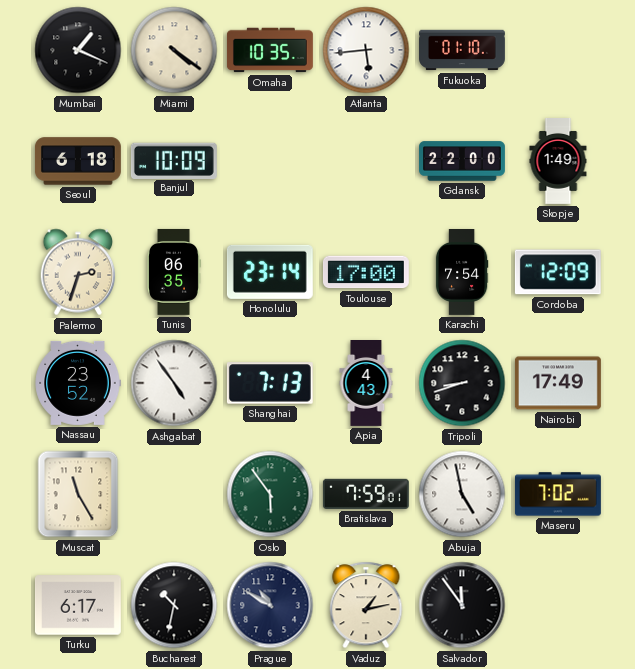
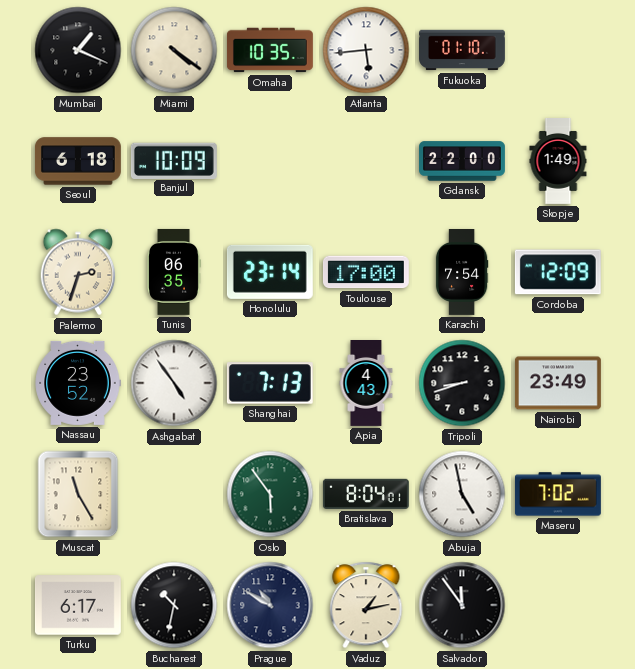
Nairobi: 17:49 -> 23:49 (558, 383)
Bratislava: 7:59 -> 8:04 (366, 494)
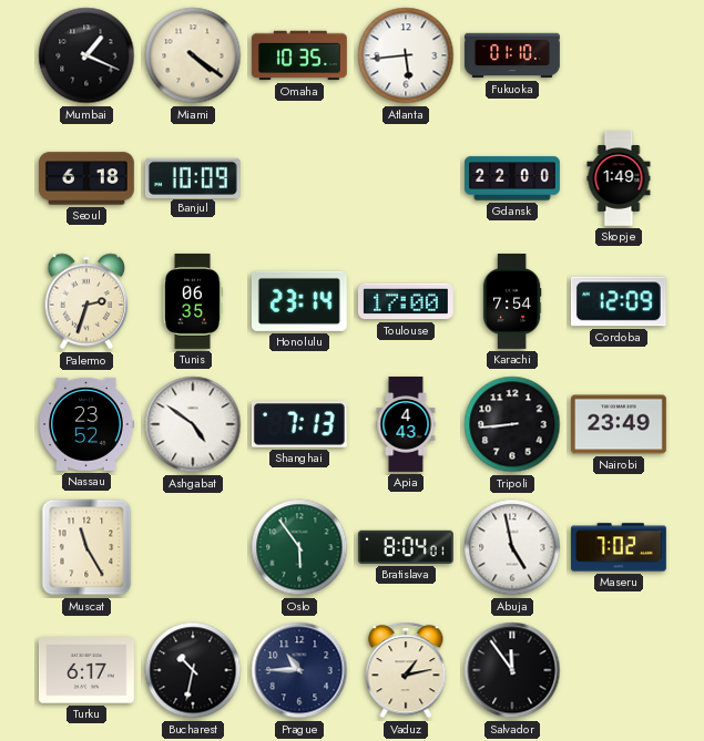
Ashgabat: 4:54 -> 4:51 (193, 424)
Tripoli: 8:42 -> 8:44 (512, 424)
Prague: 10:50 -> 10:45 (299, 670)
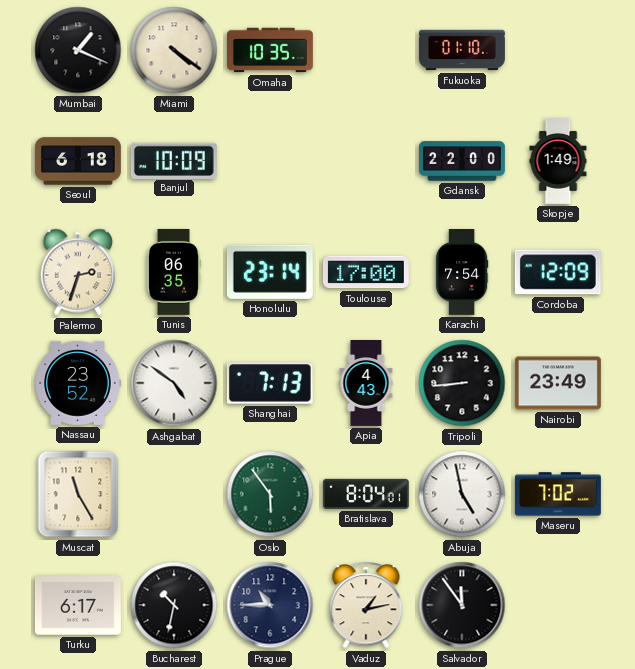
Atlanta: 5:44 -> none (406, 55)
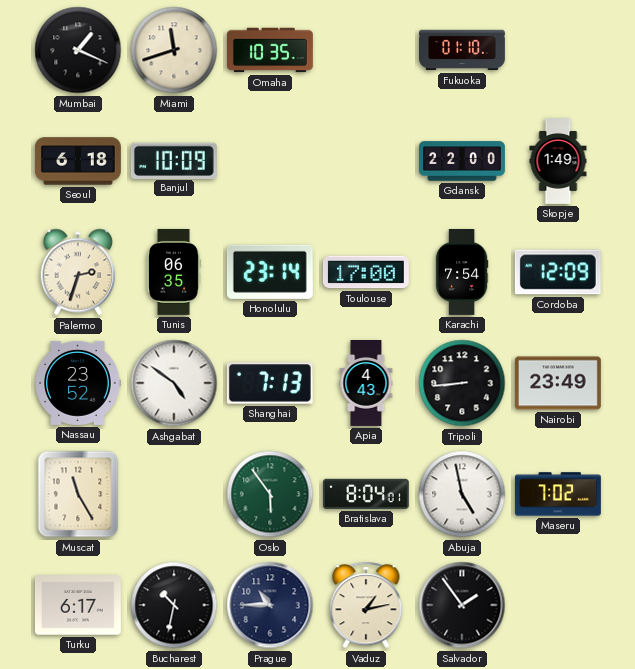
Miami: 4:21 -> 11:42 (174, 50)
Salvador: 11:54 -> 1:54 (462, 605)
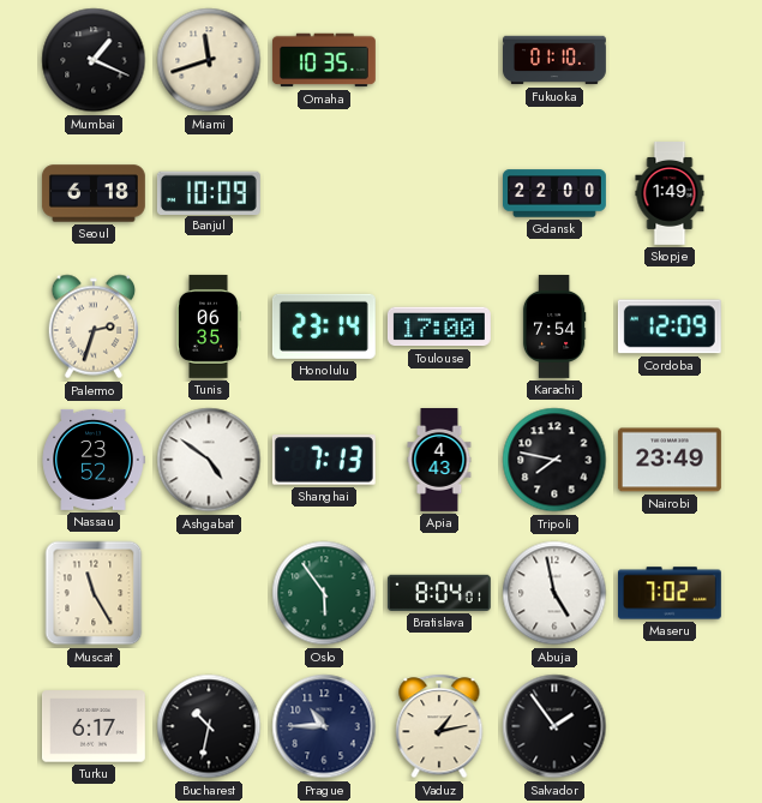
Tripoli: 8:44 -> 7:47 (554, 460)
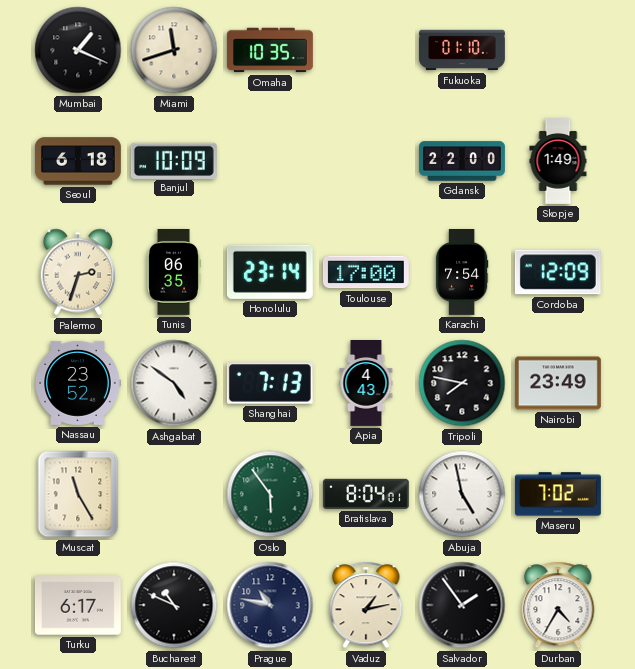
Bucharest: 10:32 -> 10:49 (174, 605)
Prague: 10:45 -> 10:47 (270, 605)
Durban: none -> 4:35 (558, 605)
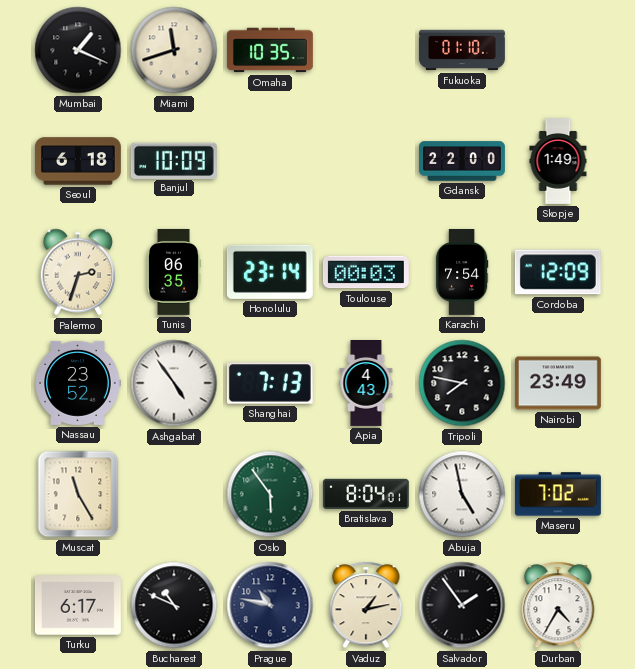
Toulouse: 17:00 -> 00:03 (366, 272)
Ashgabat: 4:51 -> 4:54 (174, 383)
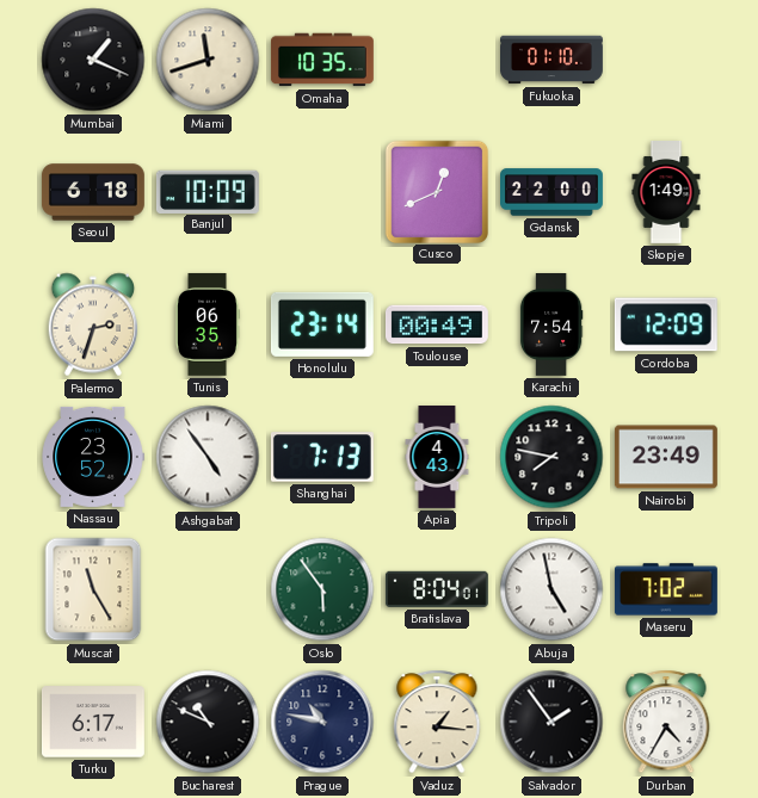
Cusco: none -> 12:41 (436, 191)
Toulouse: 00:03 -> 00:49 (437, 324)
Vaduz: 1:13 -> 1:16 (437, 722)
